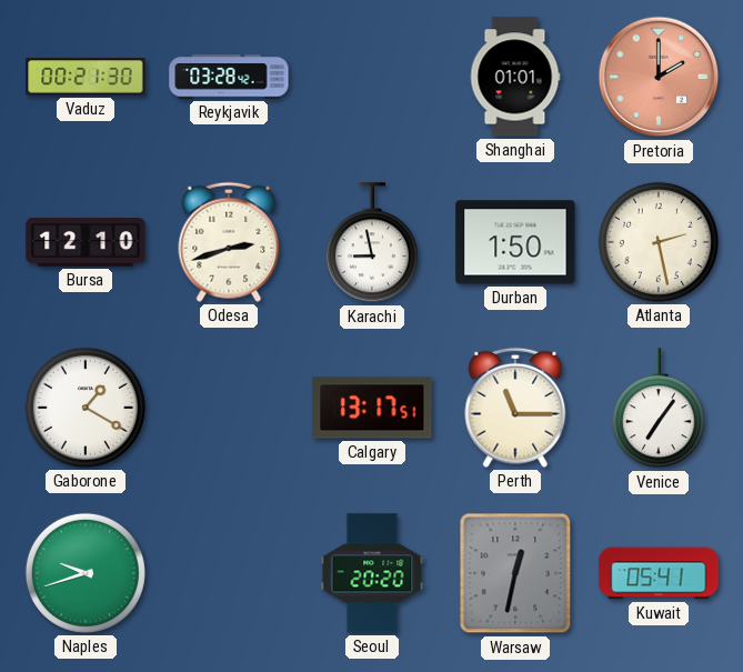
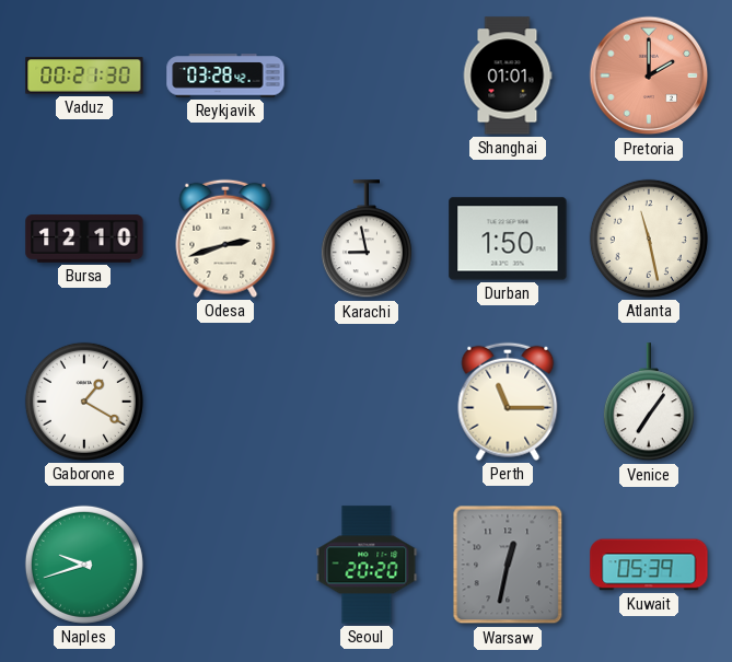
Atlanta: 2:28 -> 11:28 (649, 239)
Calgary: 13:17 -> none (372, 408)
Kuwait: 05:41 -> 05:39 (649, 565)
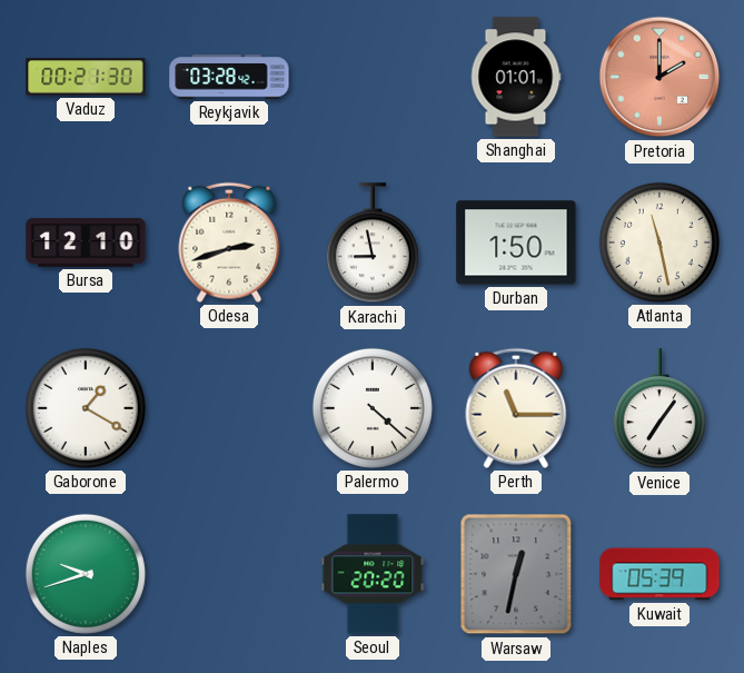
Palermo: none -> 4:22 (373, 408)
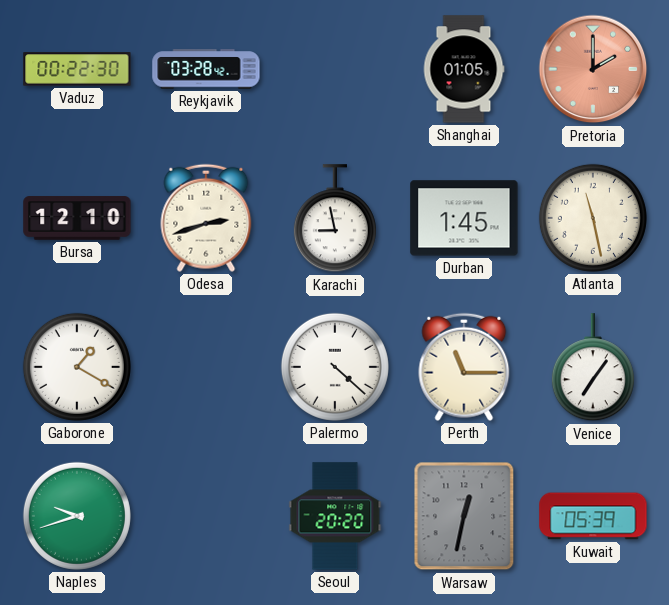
Vaduz: 00:21 -> 00:22 (77, 69)
Shanghai: 01:01 -> 01:05 (464, 69)
Durban: 1:50 -> 1:45 (464, 218)
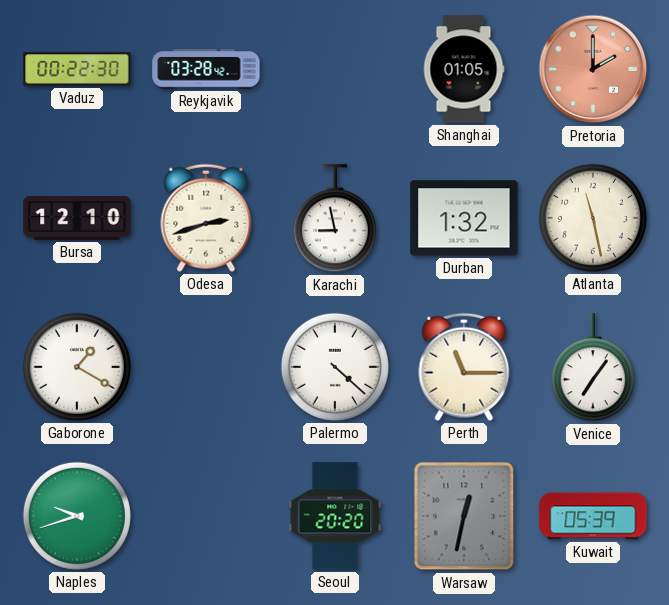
Durban: 1:45 -> 1:32 (464, 218)
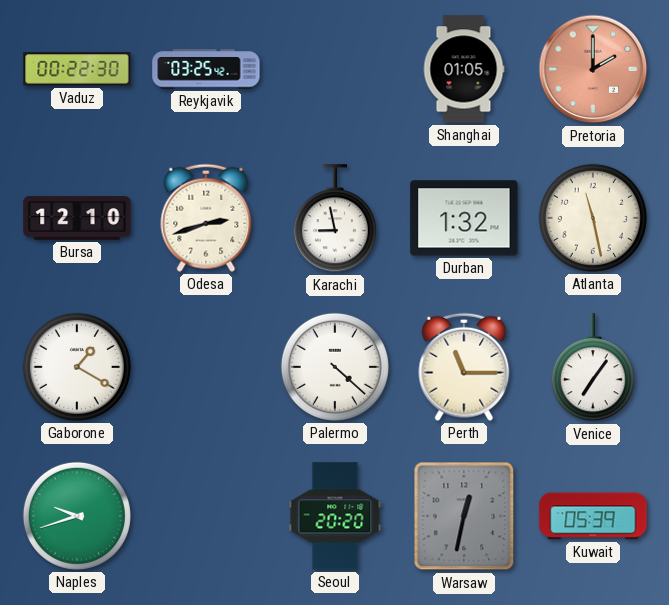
Reykjavik: 03:28 -> 03:25 (206, 69)
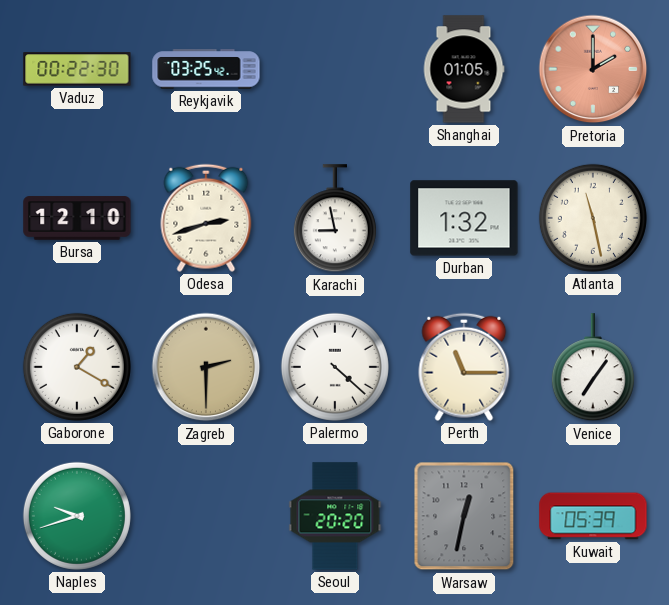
Zagreb: none -> 2:30 (206, 367)
